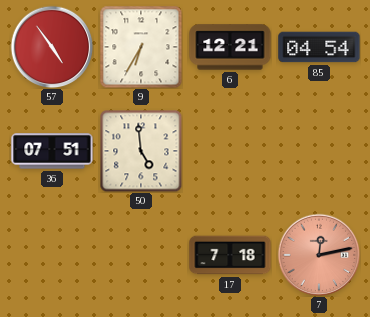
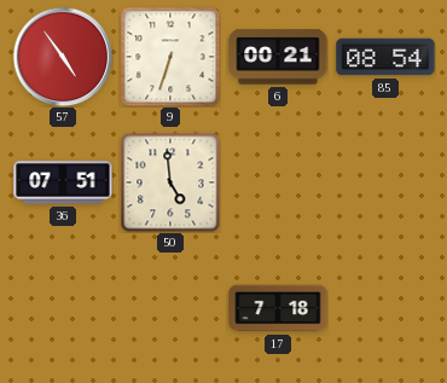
9: 6:35 -> 6:33 (170, 57)
6: 12:21 -> 00:21 (278, 57)
85: 04:54 -> 08:54 (385, 57)
7: 12:13 -> none (319, 255)
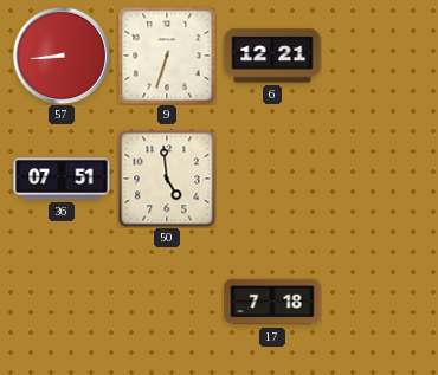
57: 4:54 -> 8:44 (62, 56)
6: 00:21 -> 12:21 (272, 56)
85: 08:54 -> none (385, 57)
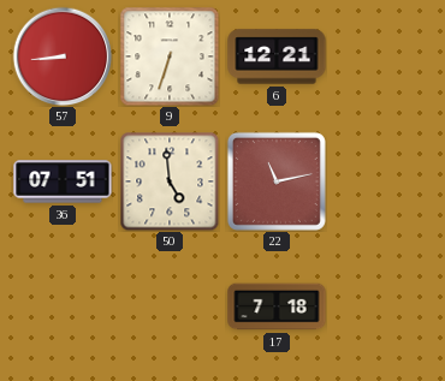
22: none -> 11:13 (277, 181)
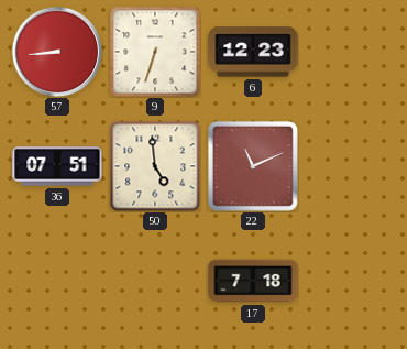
6: 12:21 -> 12:23 (253, 52)
22: 11:13 -> 11:11 (253, 166)
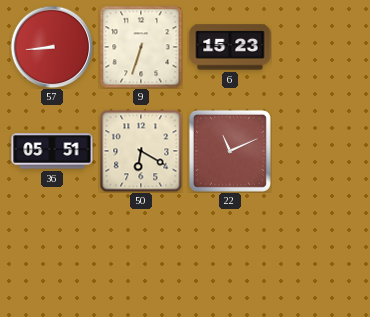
6: 12:23 -> 15:23 (230, 47)
36: 07:51 -> 05:51 (52, 151)
50: 4:59 -> 6:20 (141, 151)
17: 7:18 -> none (253, 281)
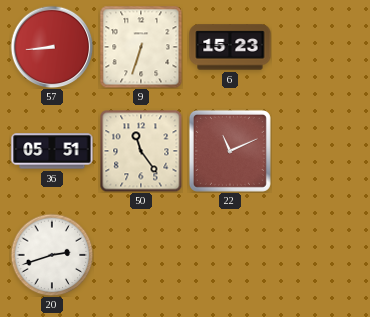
50: 6:20 -> 11:24 (141, 151)
20: none -> 2:42 (52, 255)
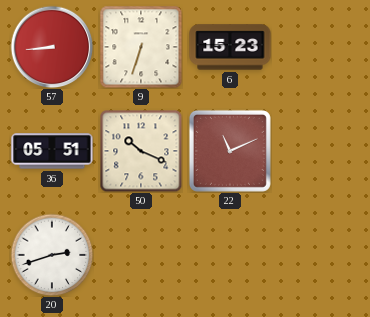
50: 11:24 -> 10:19 (141, 151)
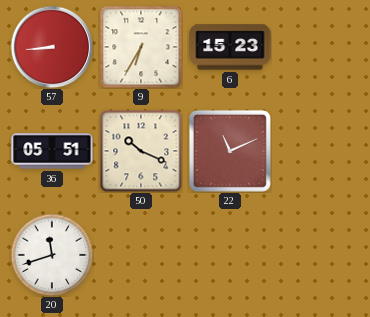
9: 6:33 -> 6:35 (141, 47)
20: 2:42 -> 11:42 (52, 255)
